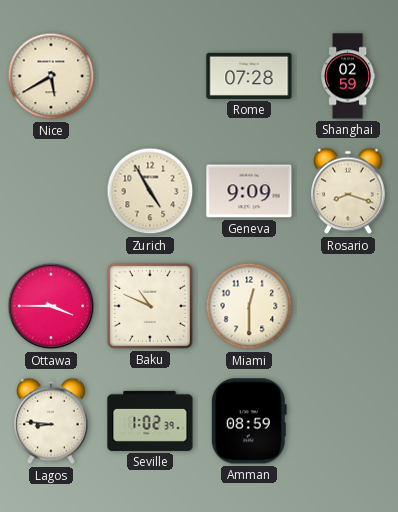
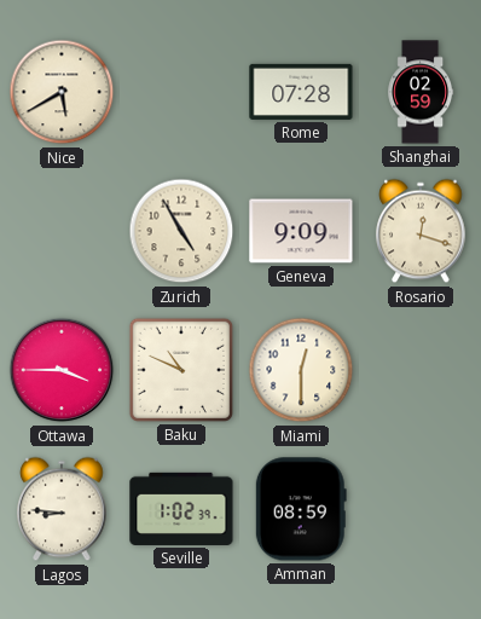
Rosario: 8:18 -> 12:18 (421, 231)
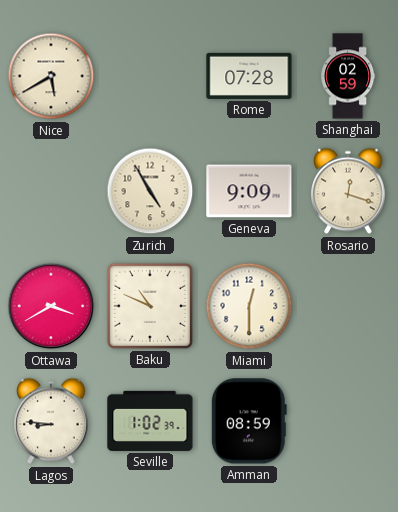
Ottawa: 3:45 -> 3:40 (51, 306)
